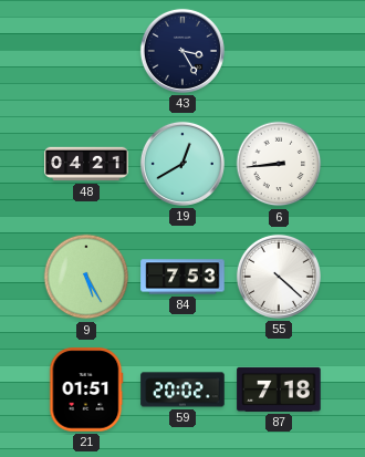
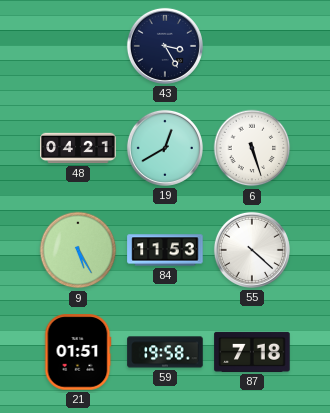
6: 8:44 -> 5:27 (252, 148)
84: 7:53 -> 11:53 (165, 250)
59: 20:02 -> 19:58 (165, 352)
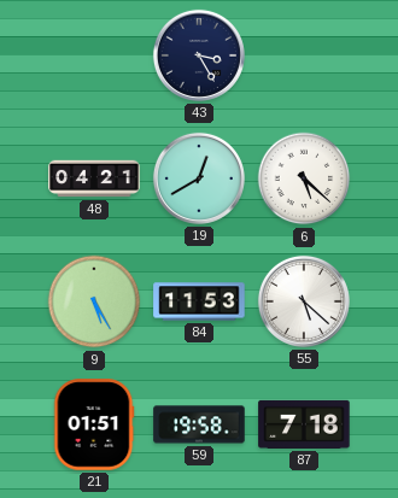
6: 5:27 -> 5:22 (304, 178)
55: 4:22 -> 5:22 (304, 301)
